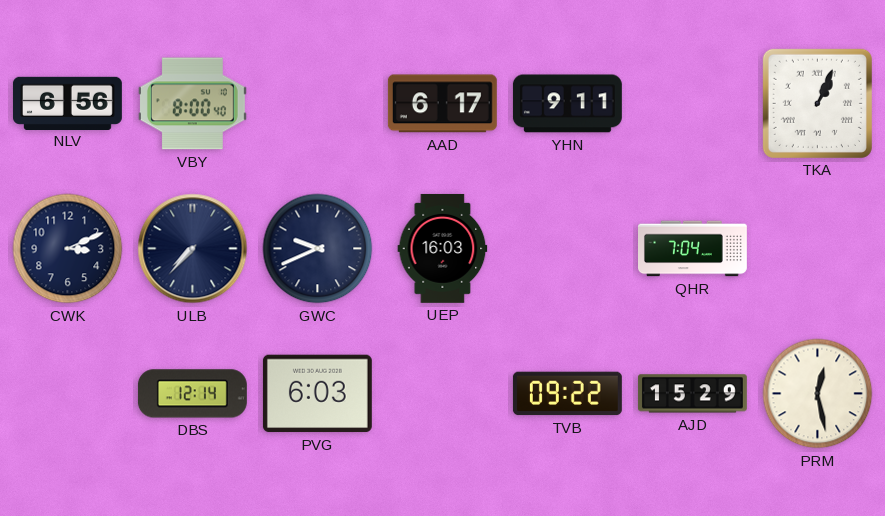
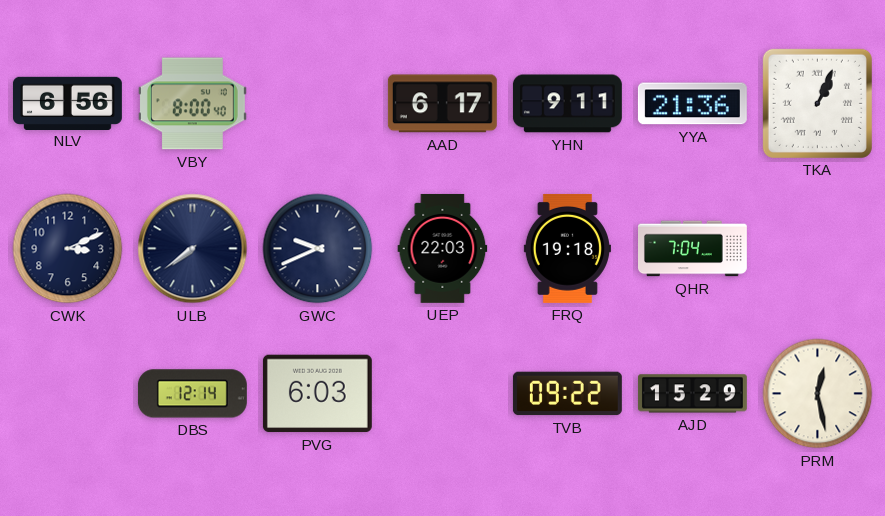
YYA: none -> 21:36 (692, 104)
ULB: 7:37 -> 7:39 (193, 249)
UEP: 16:03 -> 22:03 (443, 248)
FRQ: none -> 19:18 (567, 248)
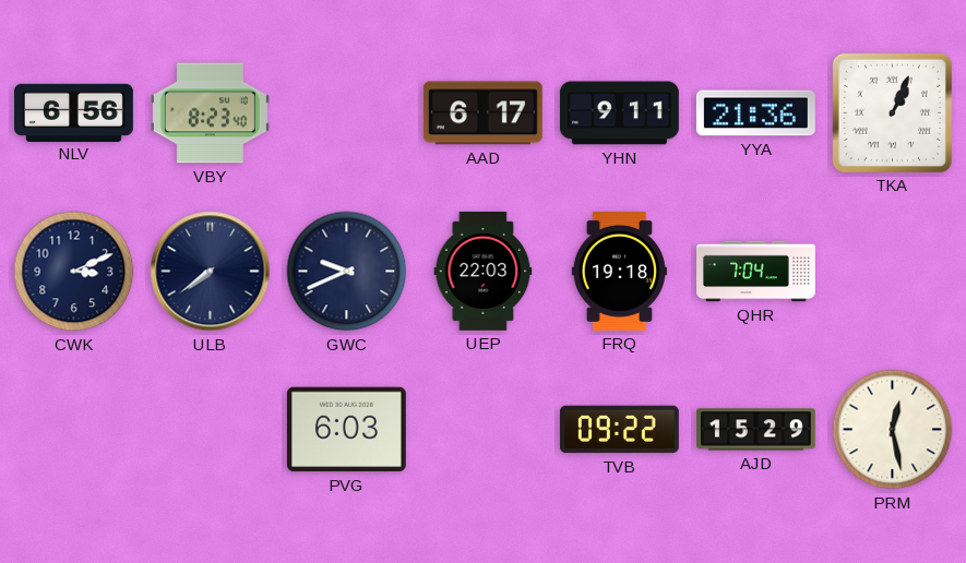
VBY: 8:00 -> 8:23 (210, 113)
DBS: 12:14 -> none (192, 394)
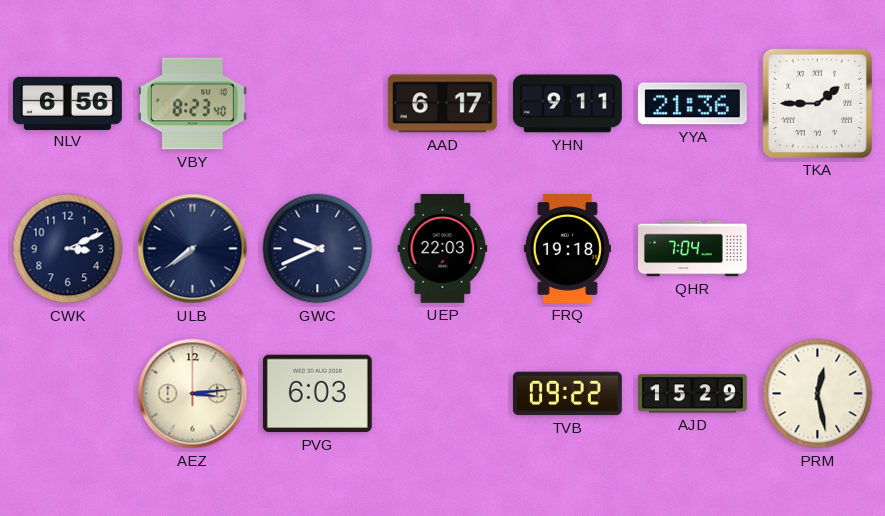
TKA: 1:04 -> 1:45 (817, 103)
AEZ: none -> 3:14 (193, 394)
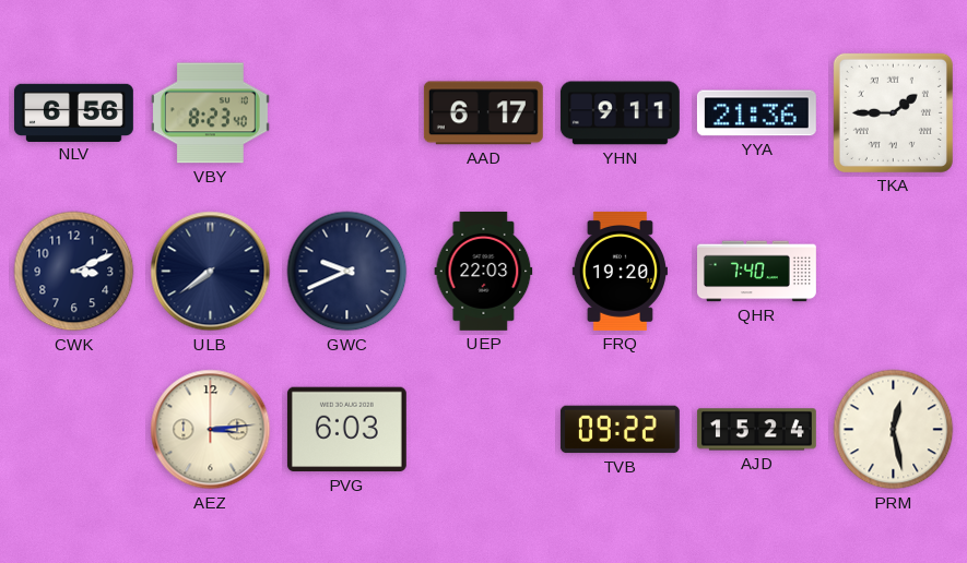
FRQ: 19:18 -> 19:20 (620, 271)
QHR: 7:04 -> 7:40 (757, 272)
AJD: 15:29 -> 15:24 (756, 430)
